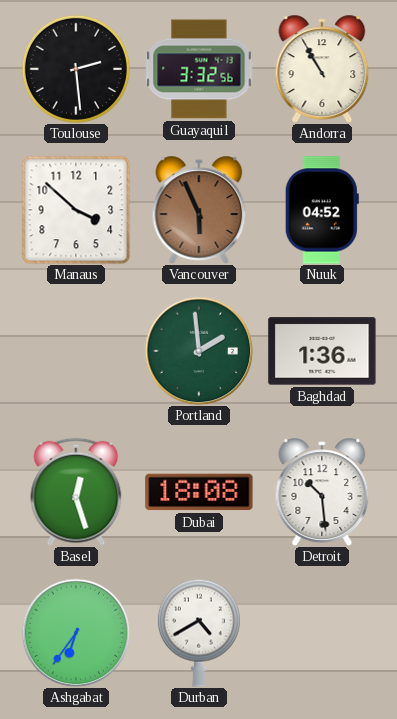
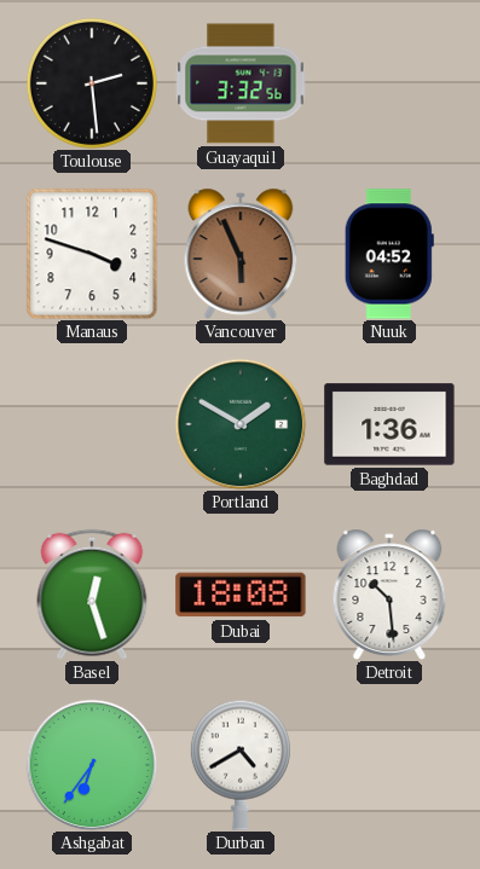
Andorra: 10:55 -> none (322, 69)
Manaus: 3:52 -> 3:48 (92, 254)
Portland: 1:59 -> 1:50 (241, 424)
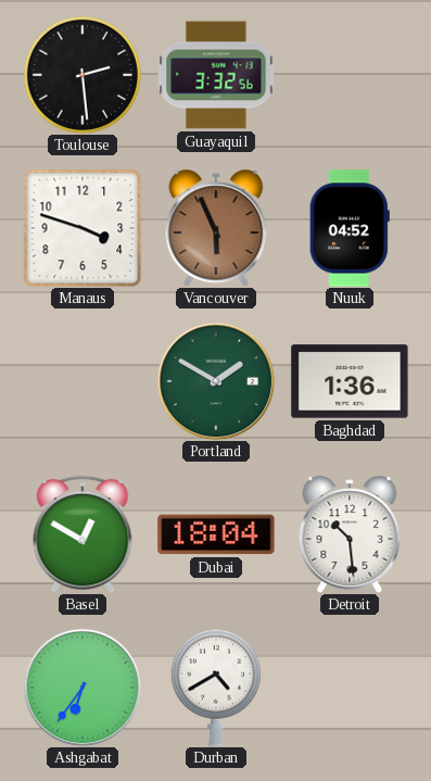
Basel: 12:27 -> 12:50 (83, 534)
Dubai: 18:08 -> 18:04 (216, 534)
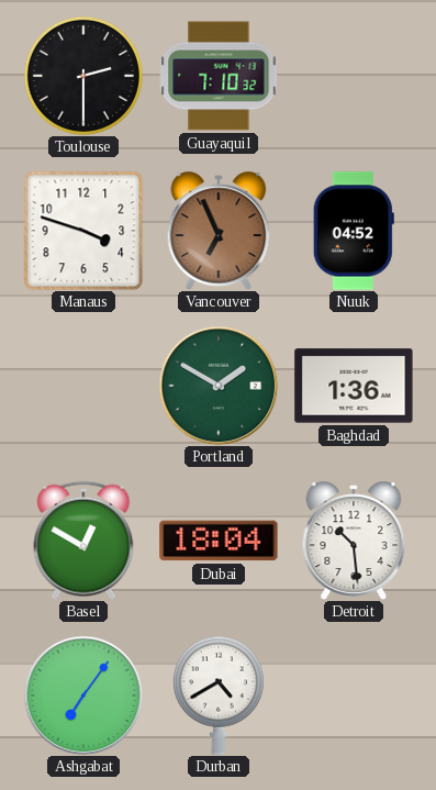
Toulouse: 2:29 -> 2:30 (83, 76)
Guayaquil: 3:32 -> 7:10 (219, 76)
Vancouver: 5:56 -> 6:56 (219, 231)
Ashgabat: 6:36 -> 7:06 (83, 696)
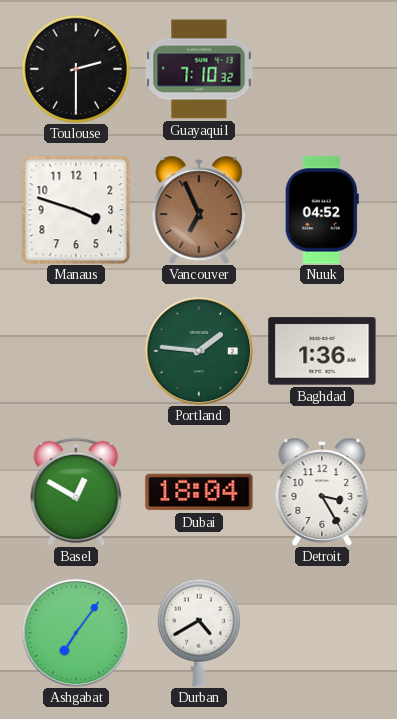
Portland: 1:50 -> 1:46 (199, 351)
Detroit: 10:29 -> 3:25 (322, 492)
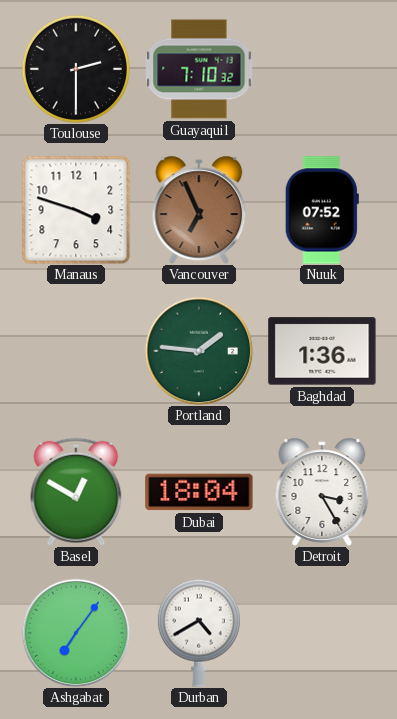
Nuuk: 04:52 -> 07:52 (322, 210)
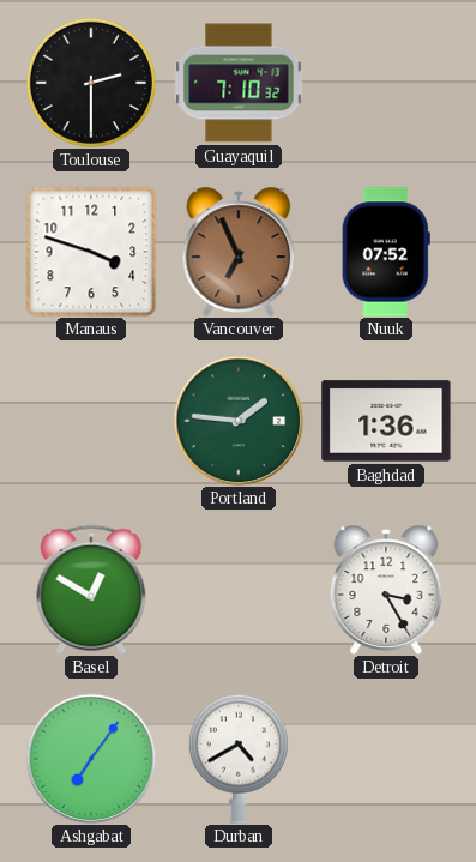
Dubai: 18:04 -> none (199, 492)
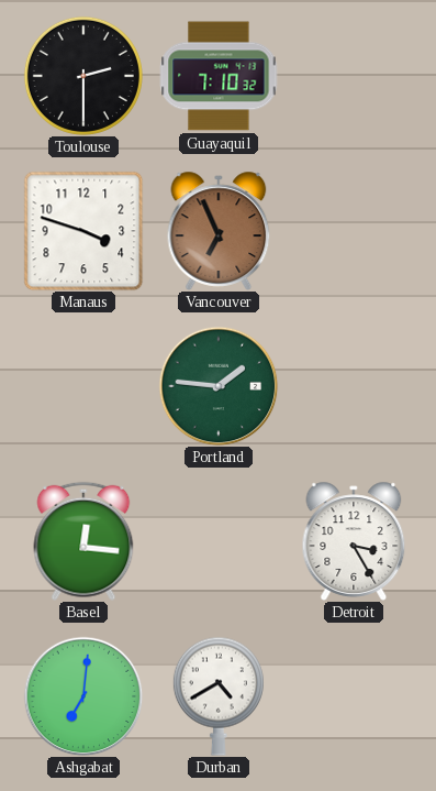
Nuuk: 07:52 -> none (386, 252)
Baghdad: 1:36 -> none (386, 421)
Basel: 12:50 -> 12:16 (83, 541)
Ashgabat: 7:06 -> 7:01 (83, 696)
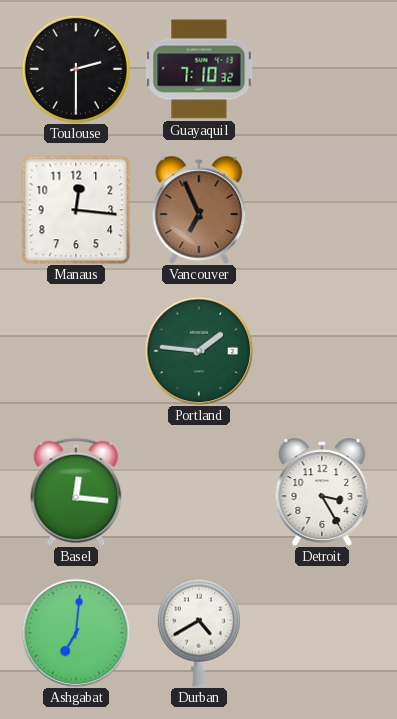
Manaus: 3:48 -> 12:16 (76, 210)
